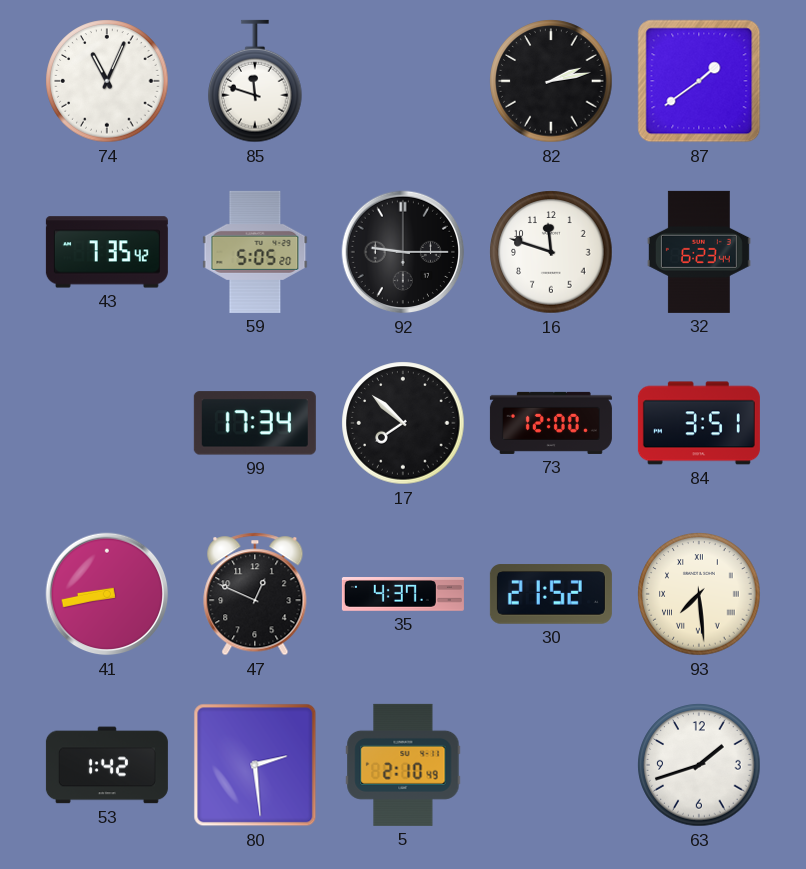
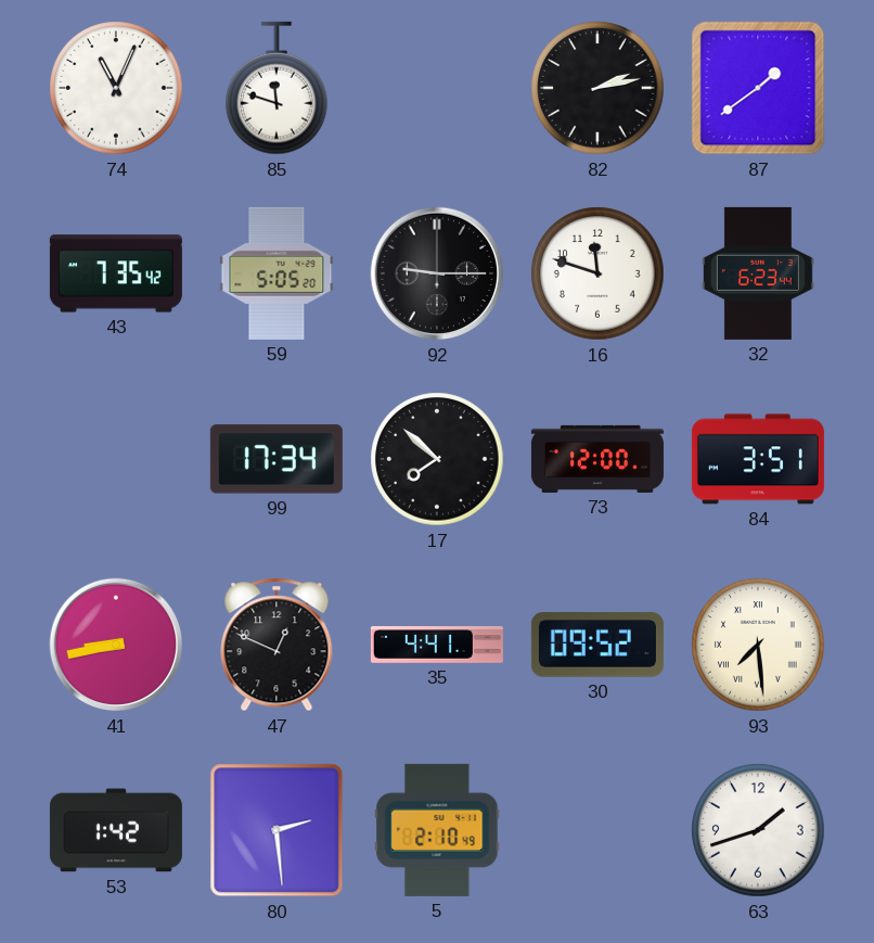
35: 4:37 -> 4:41 (437, 646)
30: 21:52 -> 09:52 (597, 645)
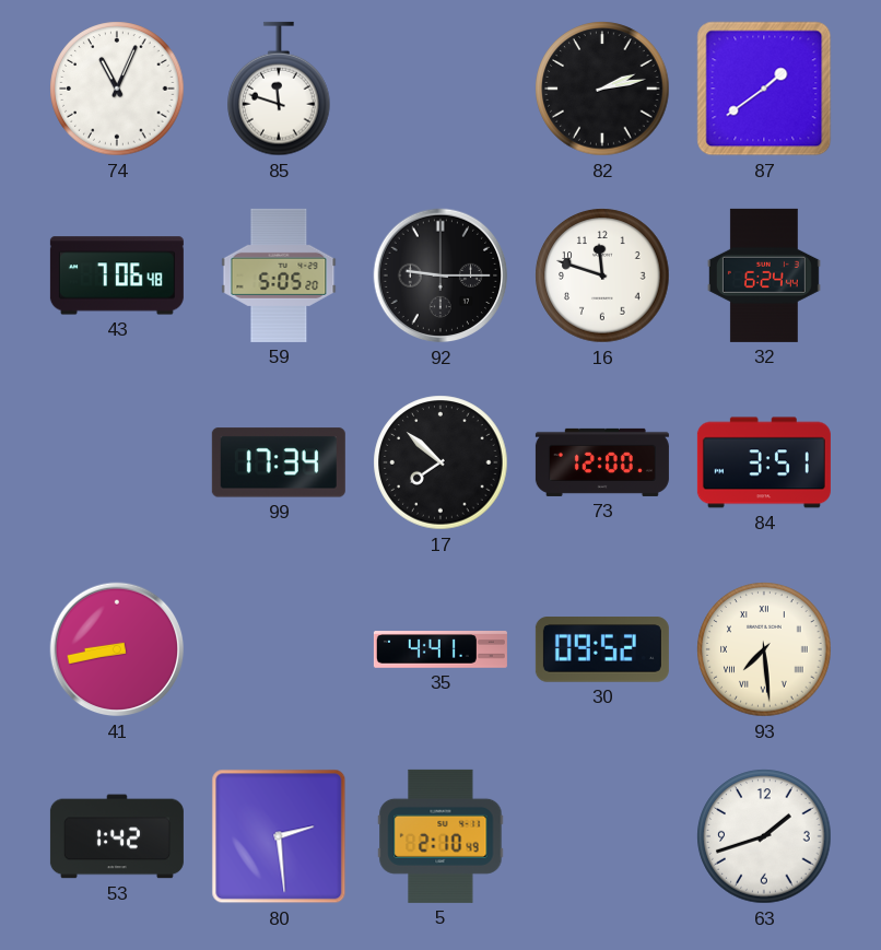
43: 7:35 -> 7:06 (117, 275)
32: 6:23 -> 6:24 (764, 275)
47: 12:49 -> none (277, 645)
